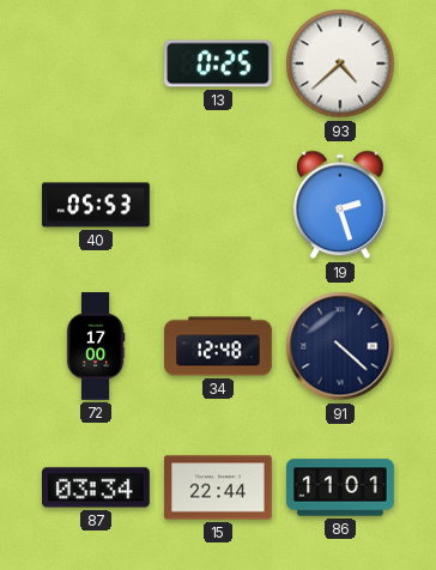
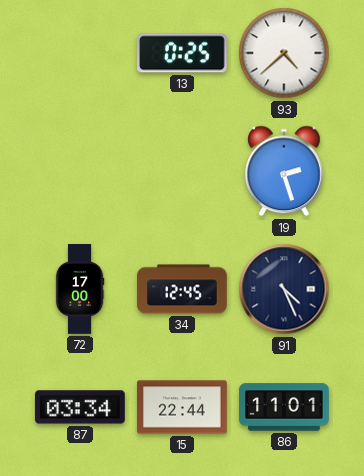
40: 05:53 -> none (96, 205)
34: 12:48 -> 12:45 (182, 289)
91: 4:22 -> 4:26 (284, 289)
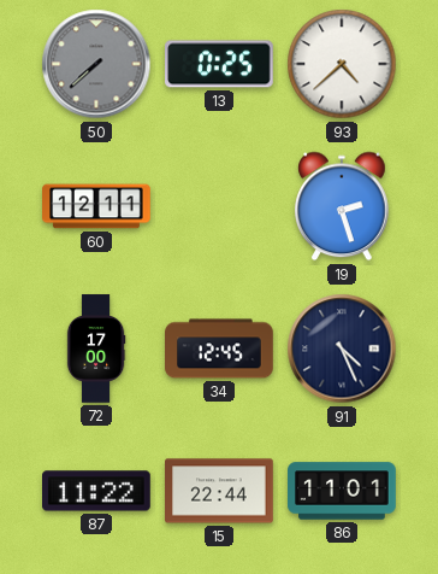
50: none -> 7:38 (96, 64)
60: none -> 12:11 (96, 206)
87: 03:34 -> 11:22 (97, 491)
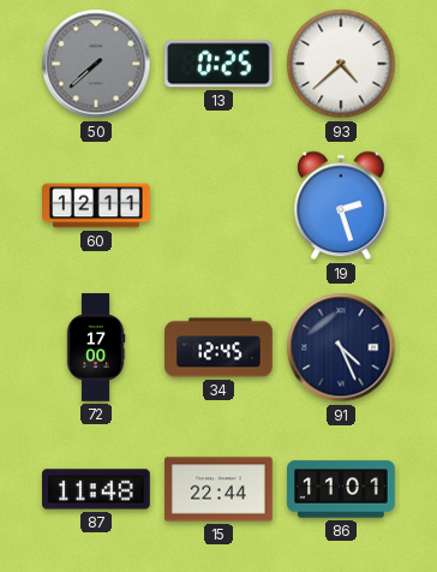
87: 11:22 -> 11:48 (97, 489)
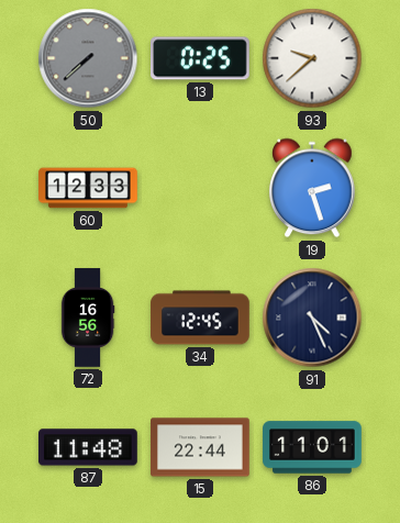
93: 4:38 -> 9:38 (312, 58)
60: 12:11 -> 12:33 (88, 188)
72: 17:00 -> 16:56 (88, 318)
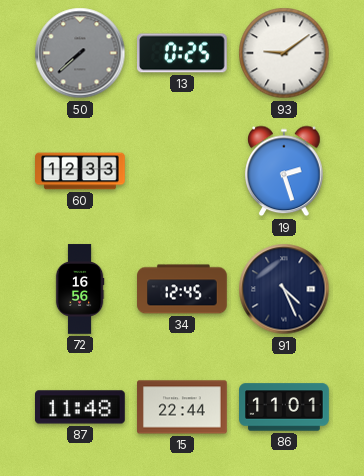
93: 9:38 -> 9:09 (284, 53)
